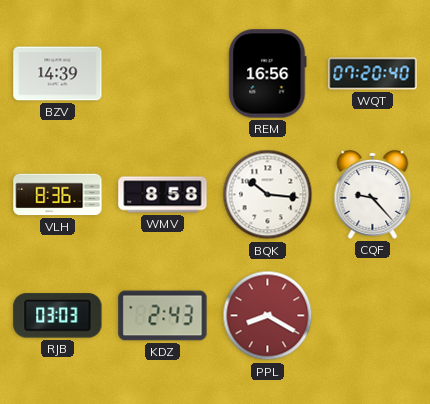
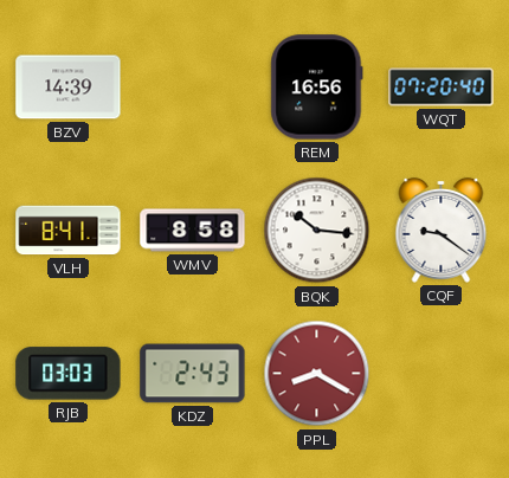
VLH: 8:36 -> 8:41 (69, 231)
CQF: 9:23 -> 9:21 (442, 230)
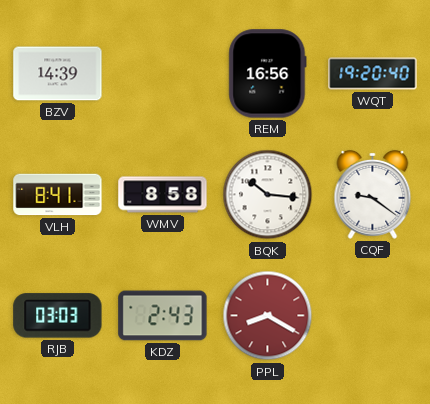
WQT: 07:20 -> 19:20 (373, 74)
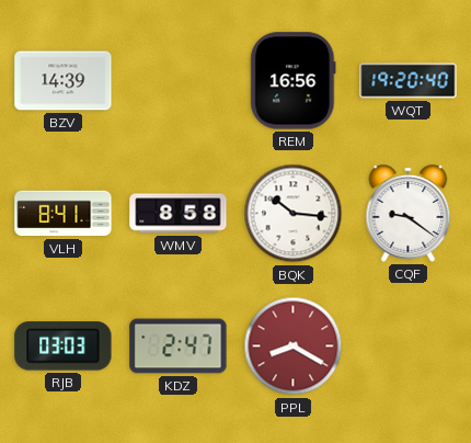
KDZ: 2:43 -> 2:47 (179, 347)
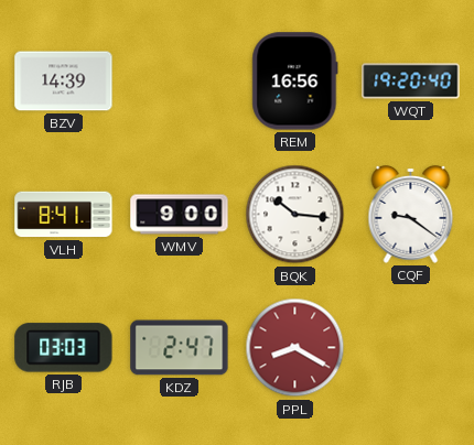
WMV: 8:58 -> 9:00 (180, 215)
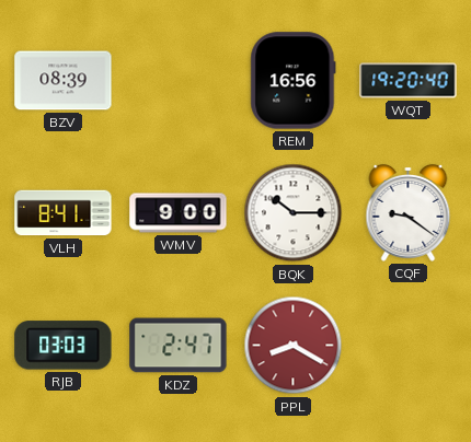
BZV: 14:39 -> 08:39 (64, 81)
BQK: 10:16 -> 10:15 (294, 213)
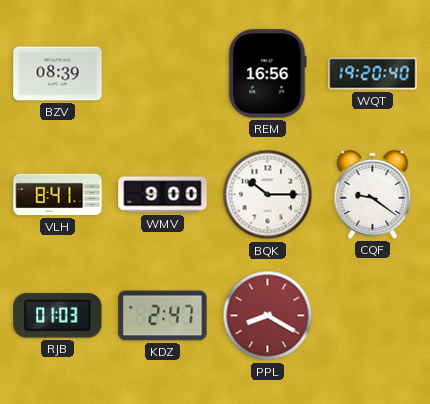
RJB: 03:03 -> 01:03 (58, 316)
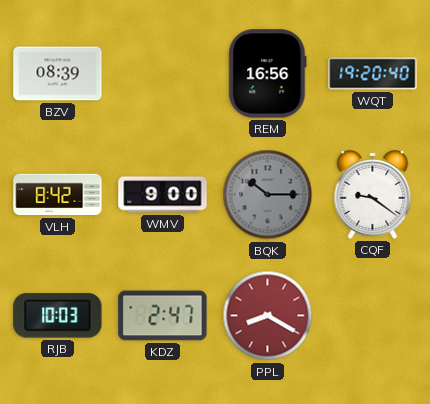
VLH: 8:41 -> 8:42 (58, 195)
BQK dial: white -> grey (268, 195)
RJB: 01:03 -> 10:03 (58, 316)
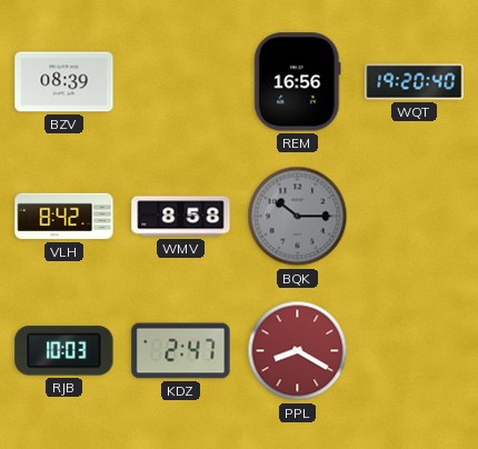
WMV: 9:00 -> 8:58 (181, 217)
CQF: 9:21 -> none (373, 194)
